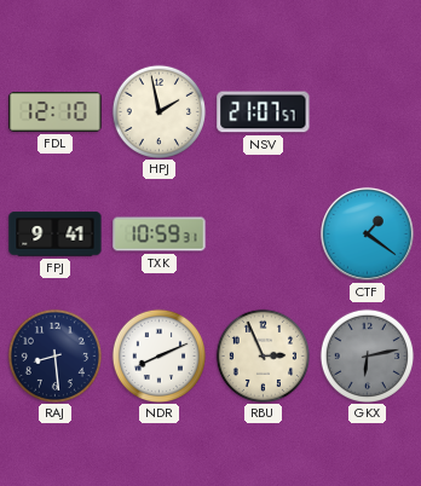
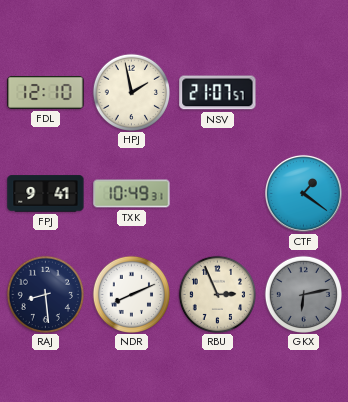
TXK: 10:59 -> 10:49 (132, 194)
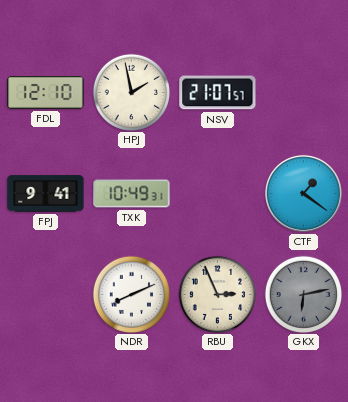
RAJ: 8:29 -> none (45, 294)
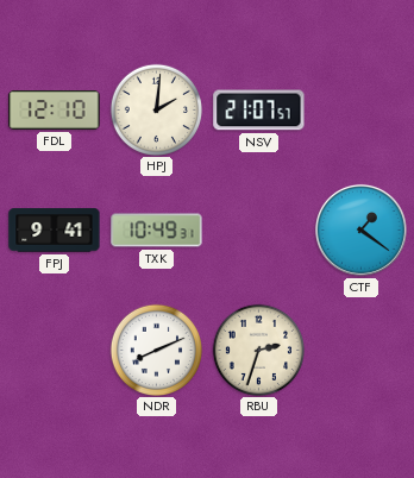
HPJ: 1:58 -> 2:01 (156, 109)
RBU: 2:56 -> 2:33 (258, 350)
GKX: 6:13 -> none (303, 294)
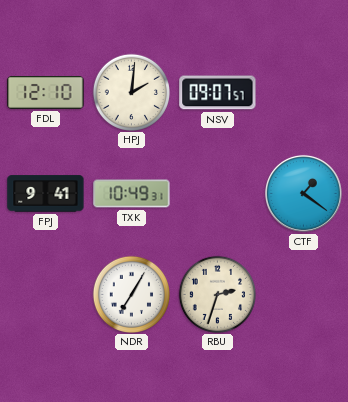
NSV: 21:07 -> 09:07 (218, 93)
NDR: 8:11 -> 7:05 (131, 294)
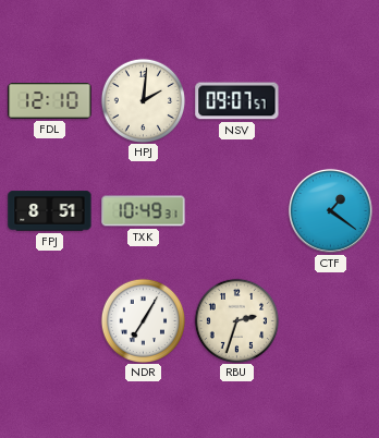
FPJ: 9:41 -> 8:51 (50, 211)
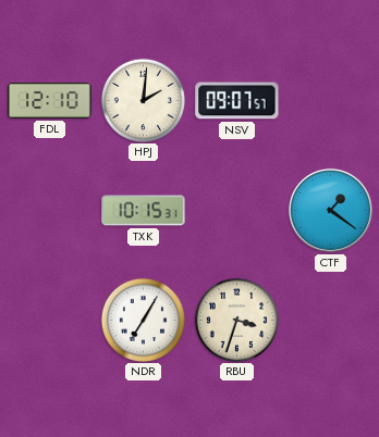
FPJ: 8:51 -> none (50, 211)
TXK: 10:49 -> 10:15 (144, 211)
RBU: 2:33 -> 3:33 (236, 320)
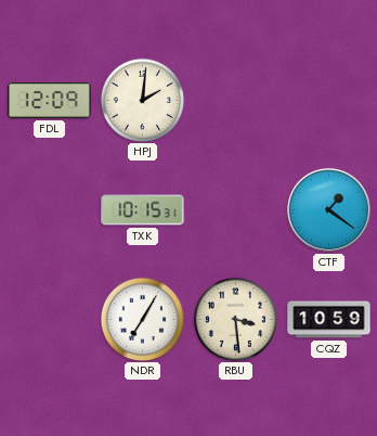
FDL: 12:10 -> 12:09 (50, 101)
NSV: 09:07 -> none (237, 101)
RBU: 3:33 -> 3:29 (235, 319)
CQZ: none -> 10:59 (329, 320)
